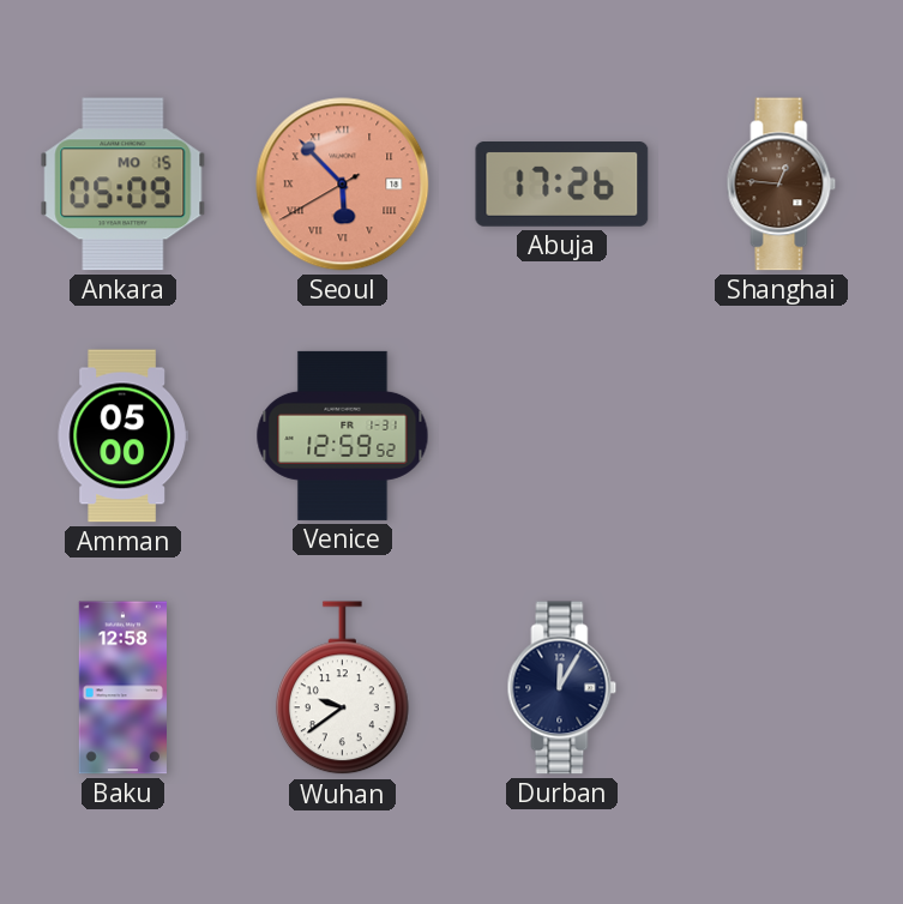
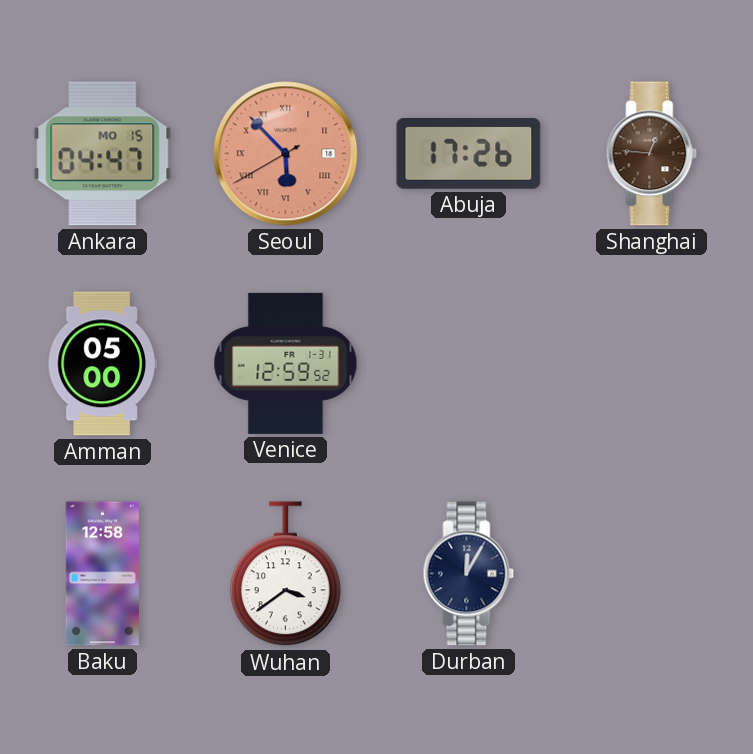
Ankara: 05:09 -> 04:47 (103, 154)
Wuhan: 9:39 -> 3:39 (285, 574)
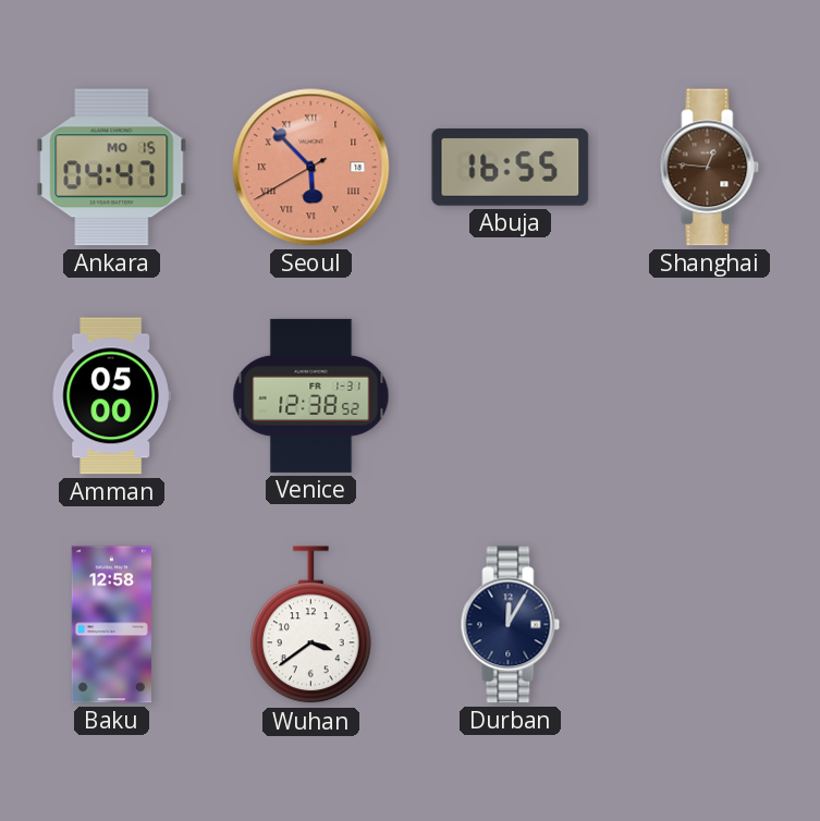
Abuja: 17:26 -> 16:55 (511, 168)
Venice: 12:59 -> 12:38 (311, 395)
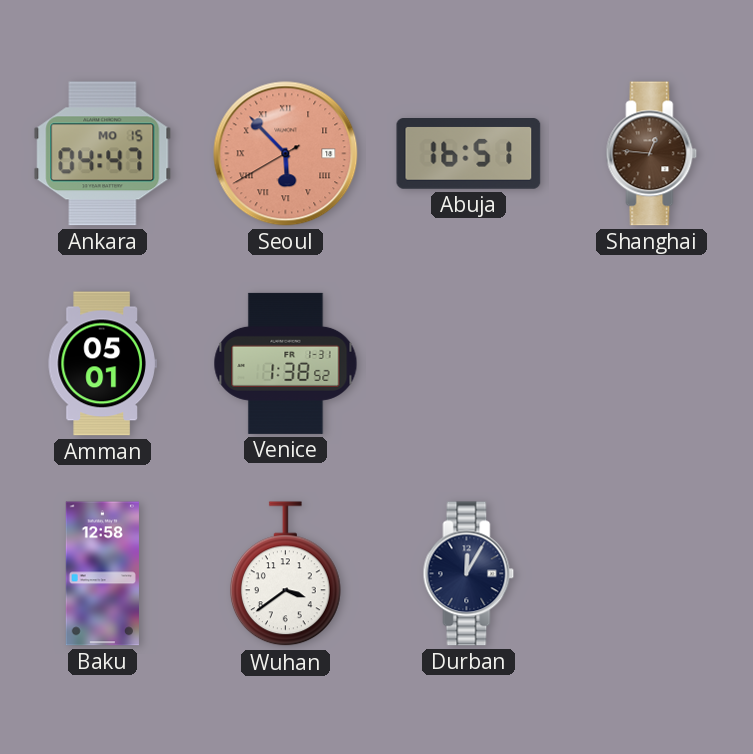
Abuja: 16:55 -> 16:51 (469, 154)
Amman: 05:00 -> 05:01 (102, 364)
Venice: 12:38 -> 1:38 (286, 363)
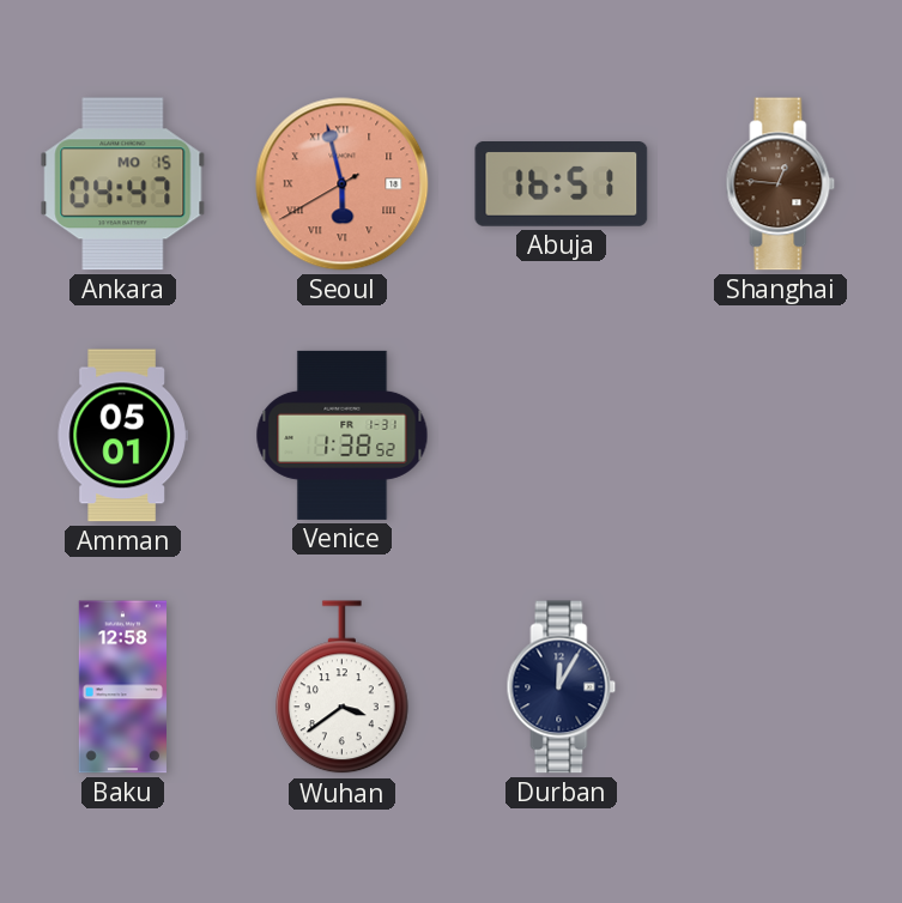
Seoul: 5:52 -> 5:57 (343, 184)
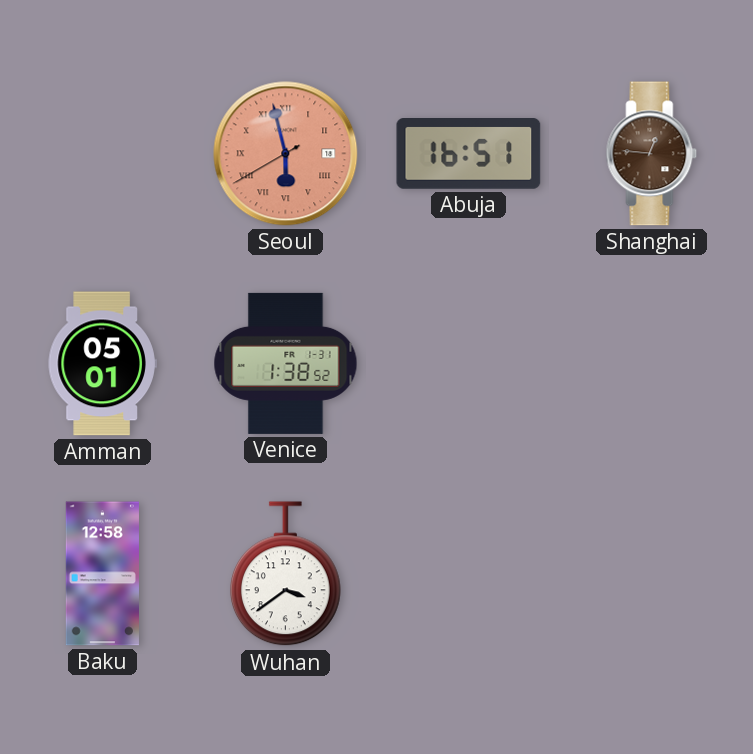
Ankara: 04:47 -> none (123, 184)
Durban: 12:05 -> none (562, 687)
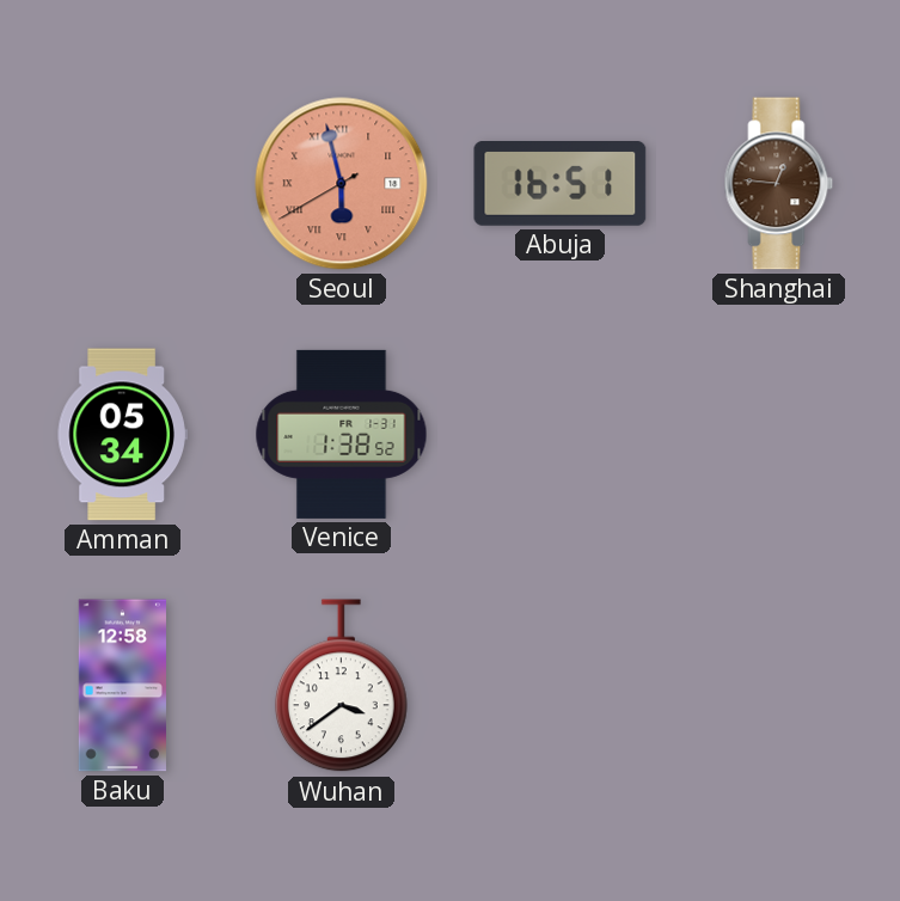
Amman: 05:01 -> 05:34 (122, 435)
